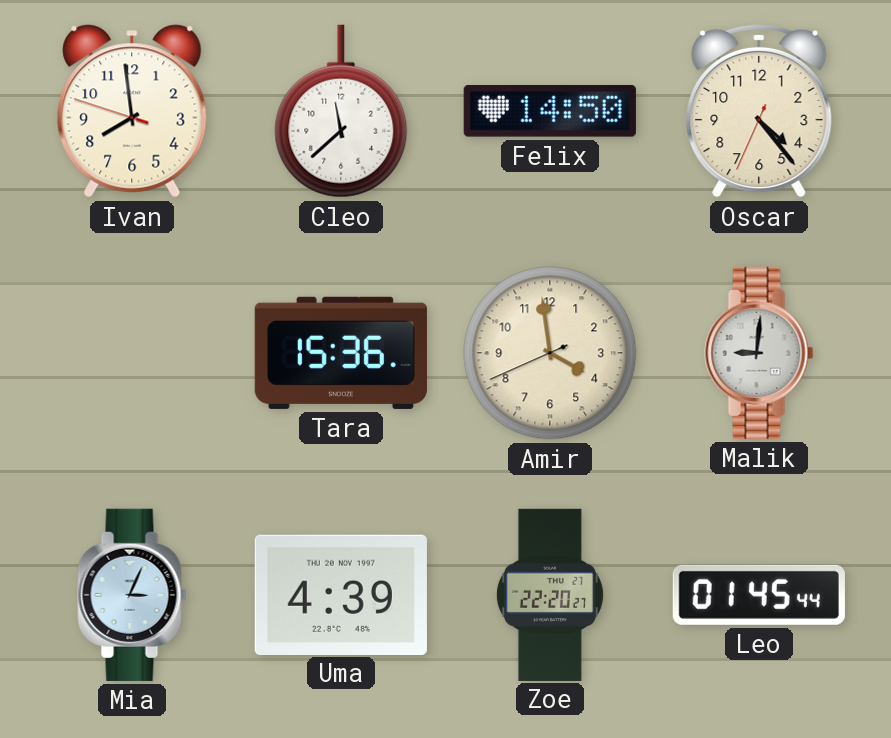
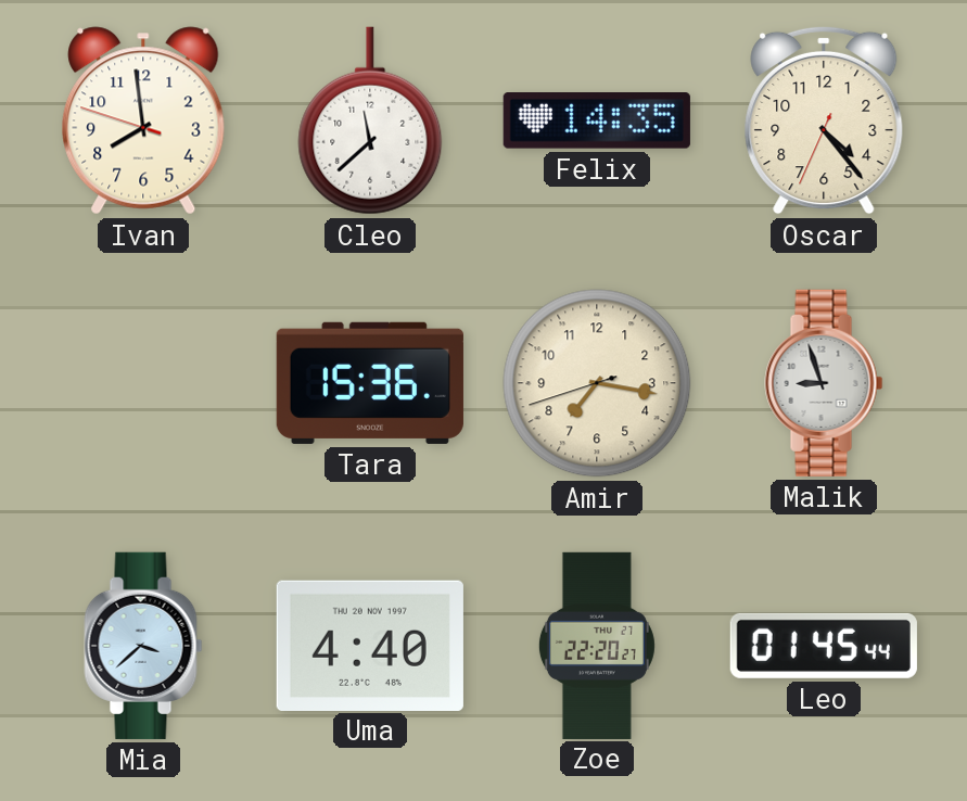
Felix: 14:50 -> 14:35 (597, 122)
Amir: 3:58 -> 7:16 (597, 383)
Malik: 9:01 -> 8:57 (824, 383)
Mia: 3:04 -> 3:38 (143, 646)
Uma: 4:39 -> 4:40 (370, 645)
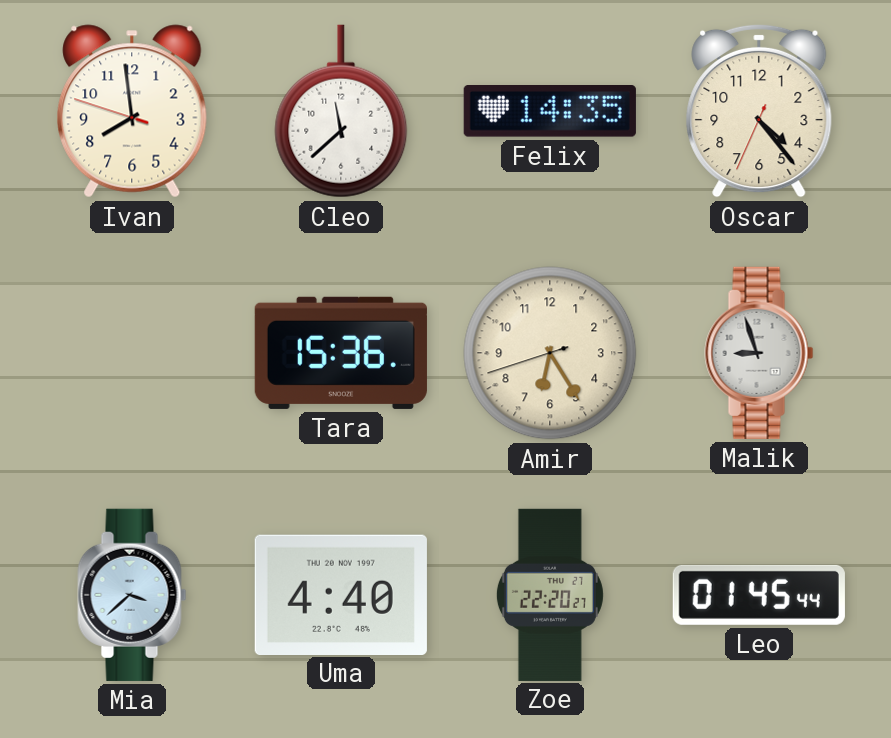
Amir: 7:16 -> 6:24 (550, 353)
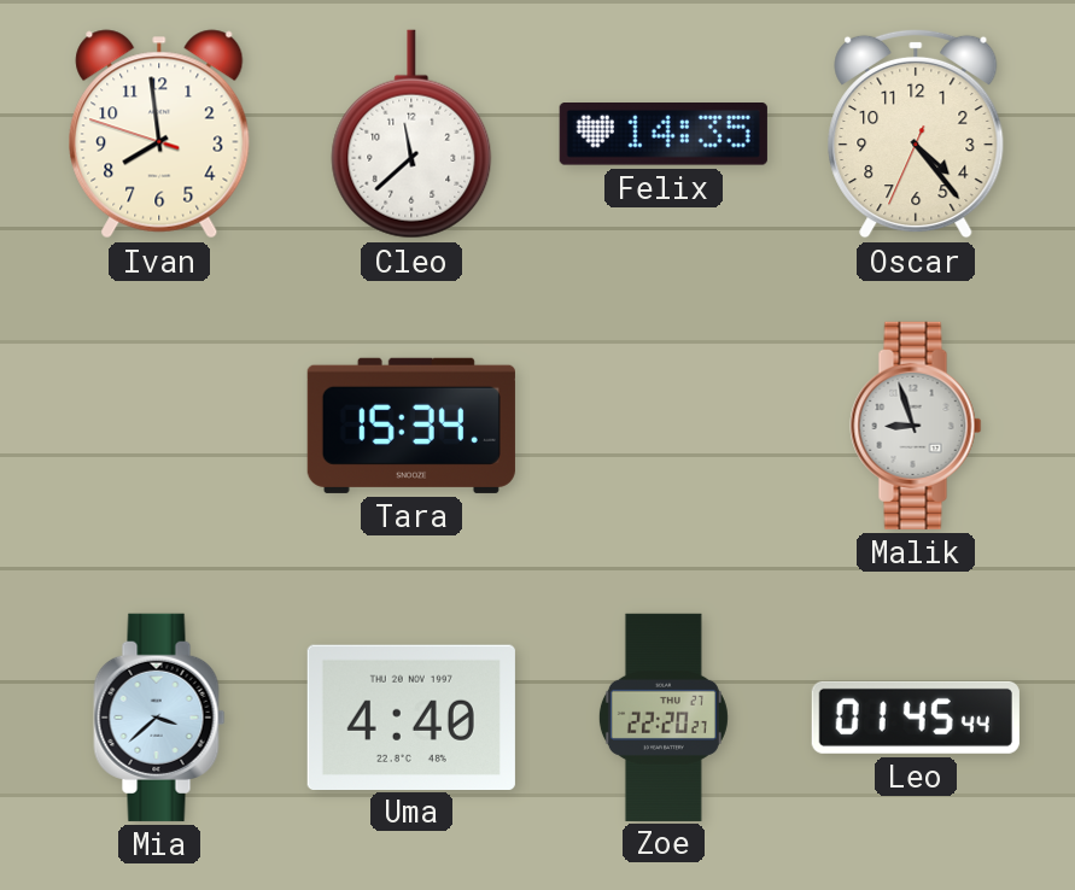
Tara: 15:36 -> 15:34 (411, 426)
Amir: 6:24 -> none (550, 353)
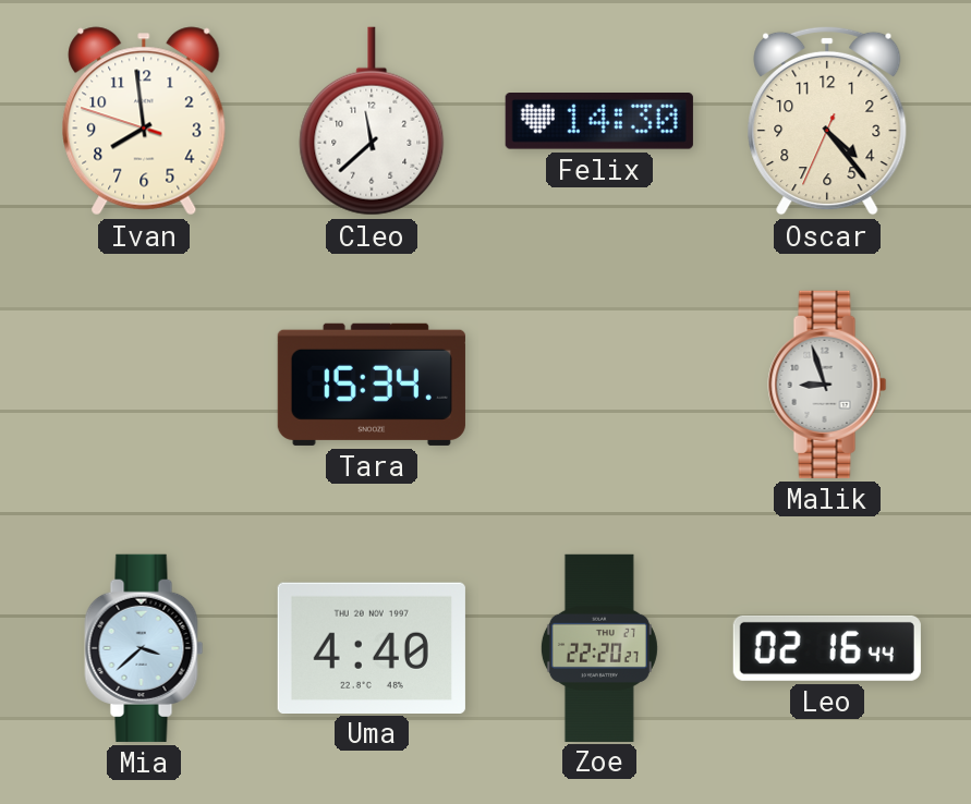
Felix: 14:35 -> 14:30 (599, 122)
Leo: 01:45 -> 02:16 (827, 648)
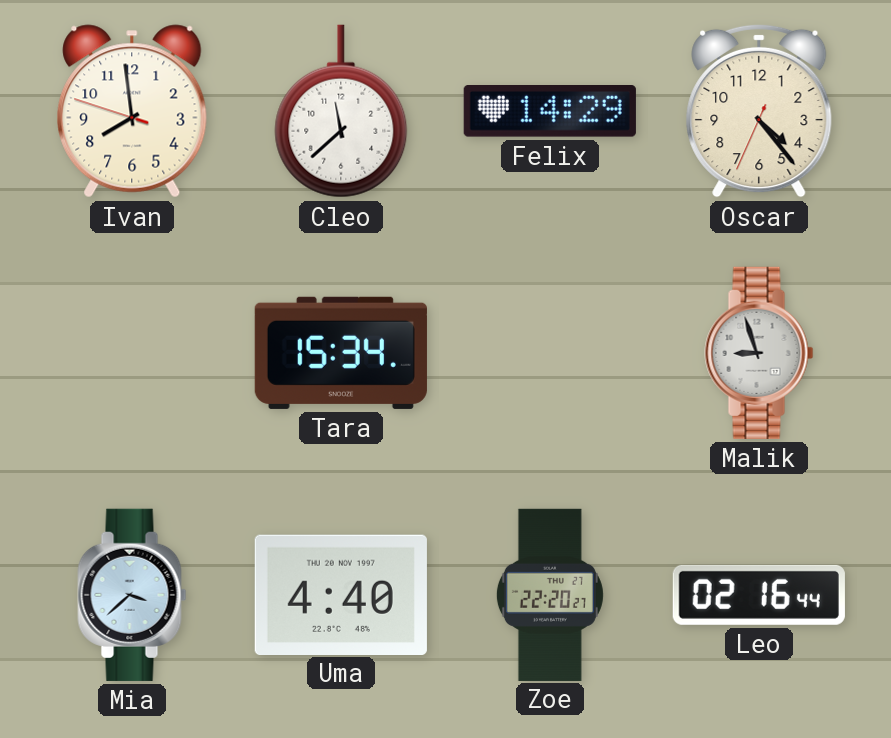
Felix: 14:30 -> 14:29 (550, 112)
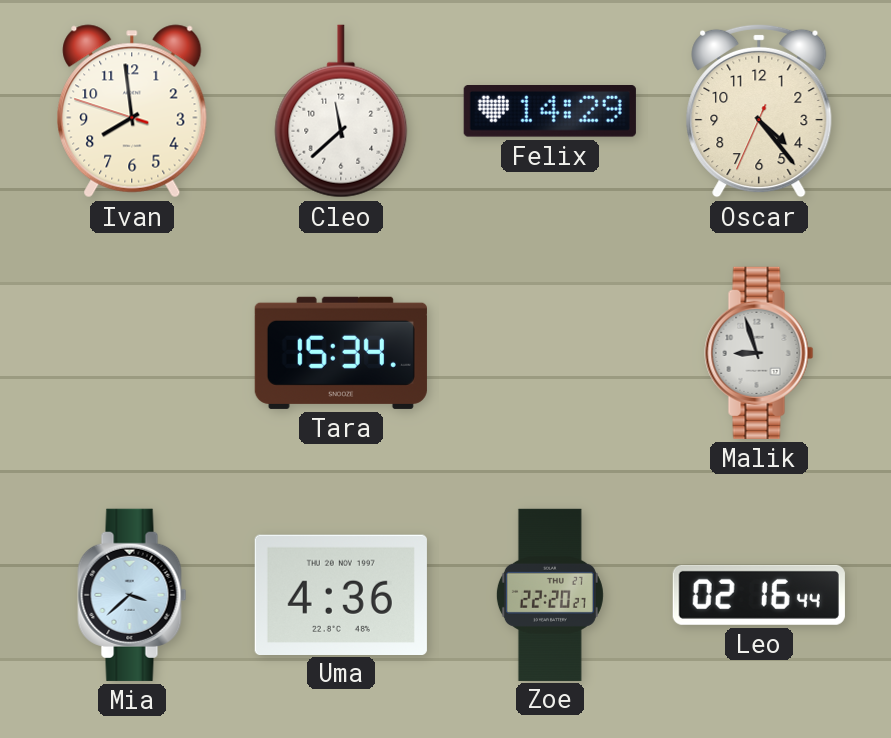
Uma: 4:40 -> 4:36 (341, 594)
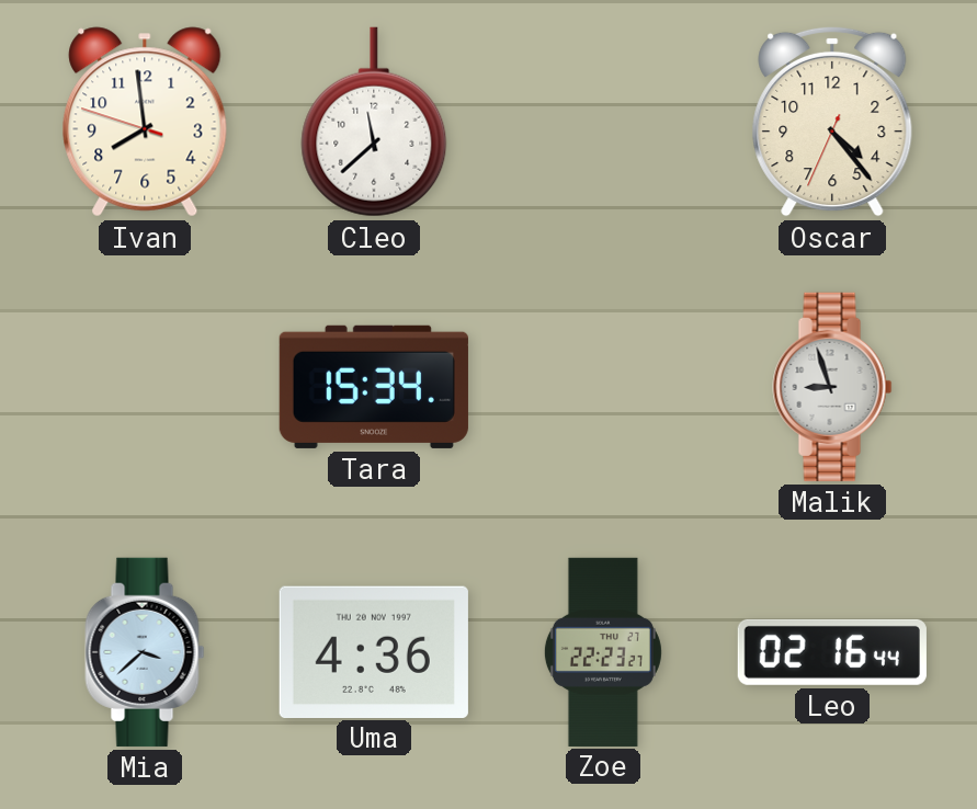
Felix: 14:29 -> none (550, 112)
Zoe: 22:20 -> 22:23 (603, 651)
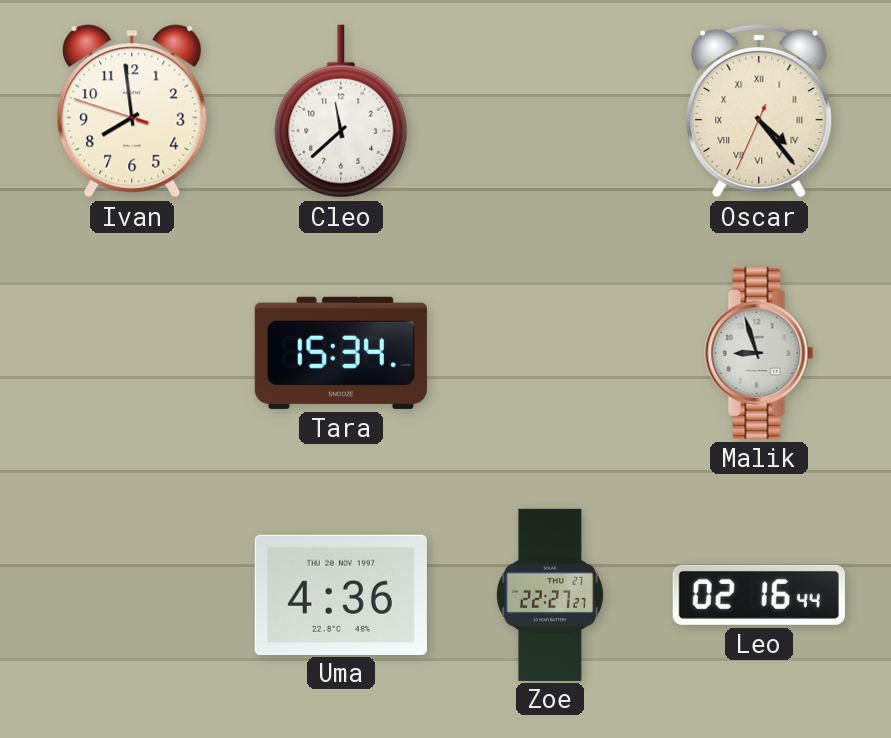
Oscar numerals: Arabic -> Roman (759, 111)
Mia: 3:38 -> none (145, 652)
Zoe: 22:23 -> 22:27 (550, 594)
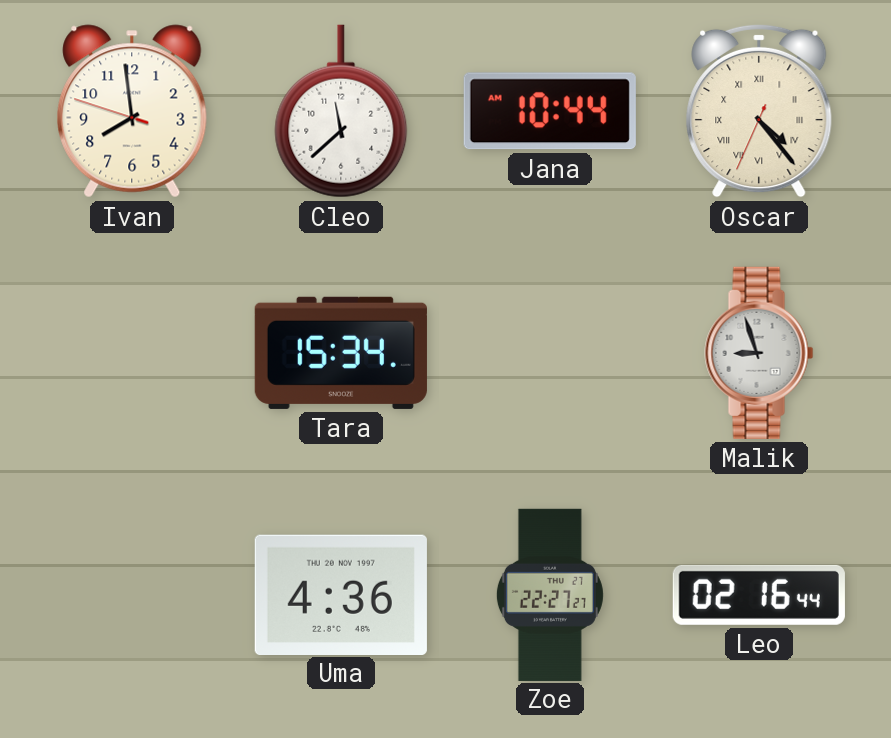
Jana: none -> 10:44 (550, 111)
